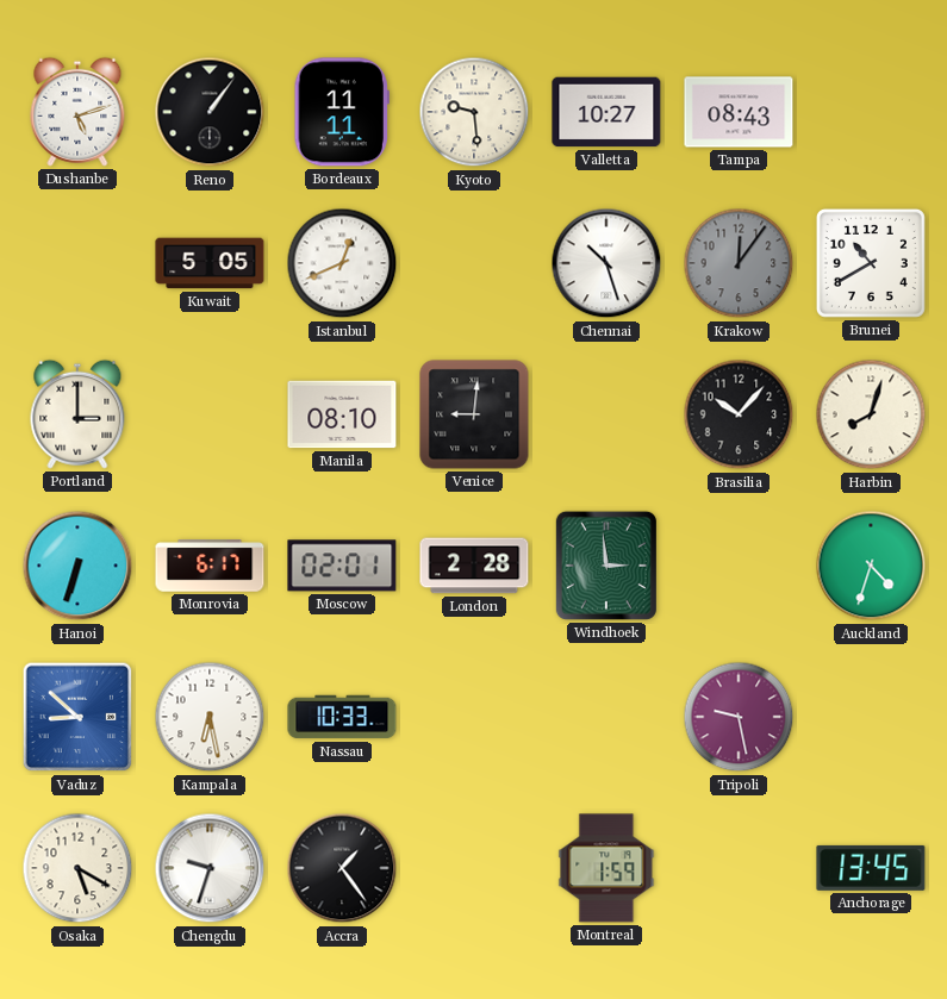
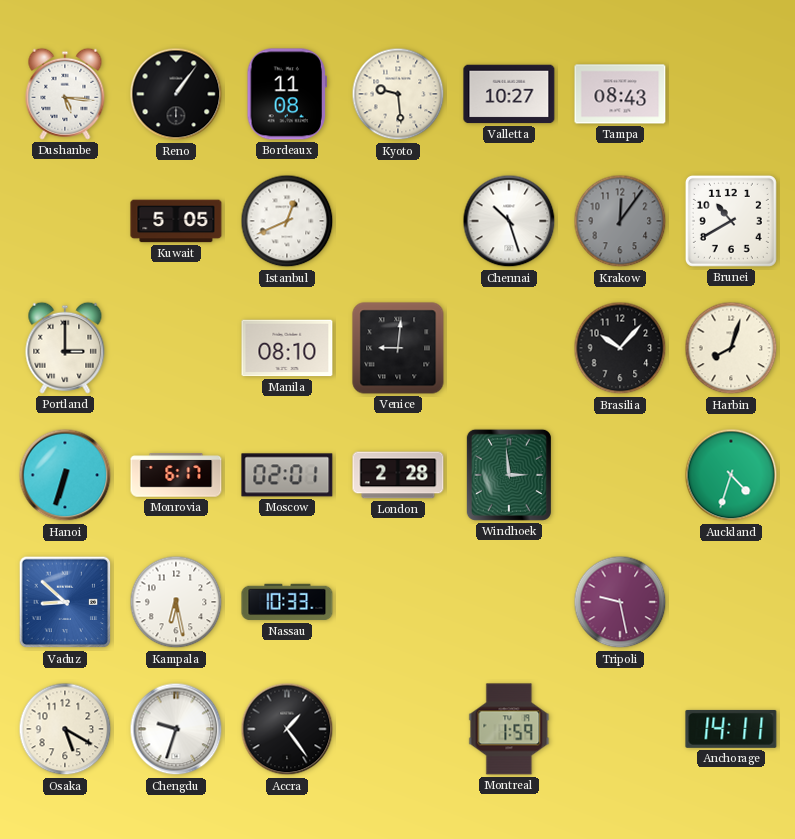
Dushanbe: 5:12 -> 5:16 (65, 94)
Bordeaux: 11:11 -> 11:08 (286, 94)
Anchorage: 13:45 -> 14:11 (731, 729)
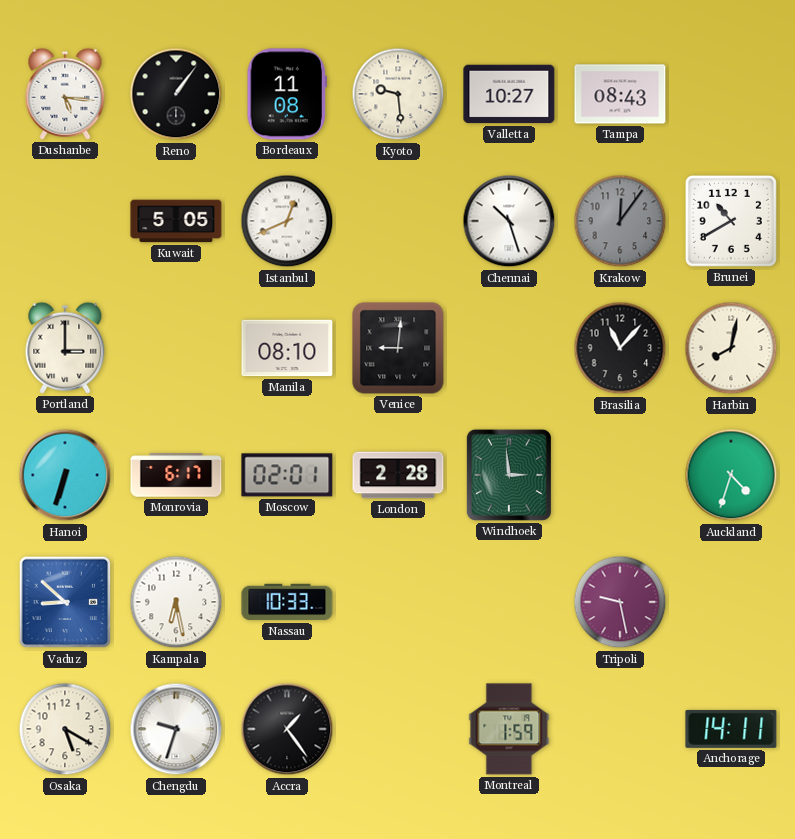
Brasilia: 10:07 -> 11:07 (620, 348)
Harbin: 8:03 -> 8:02 (731, 348)
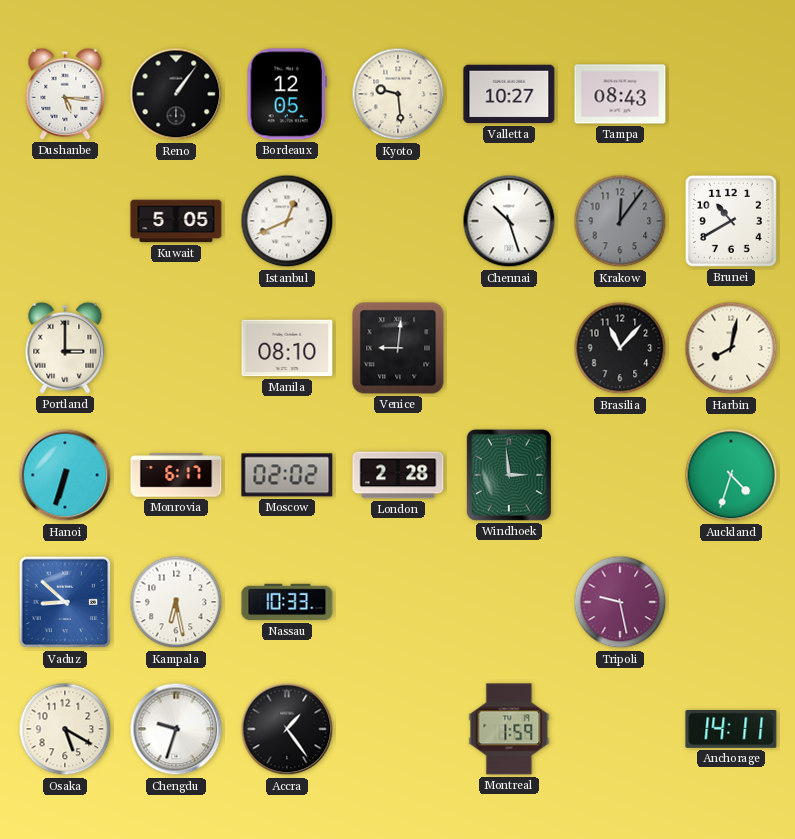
Bordeaux: 11:08 -> 12:05 (286, 94)
Moscow: 02:01 -> 02:02 (287, 475)
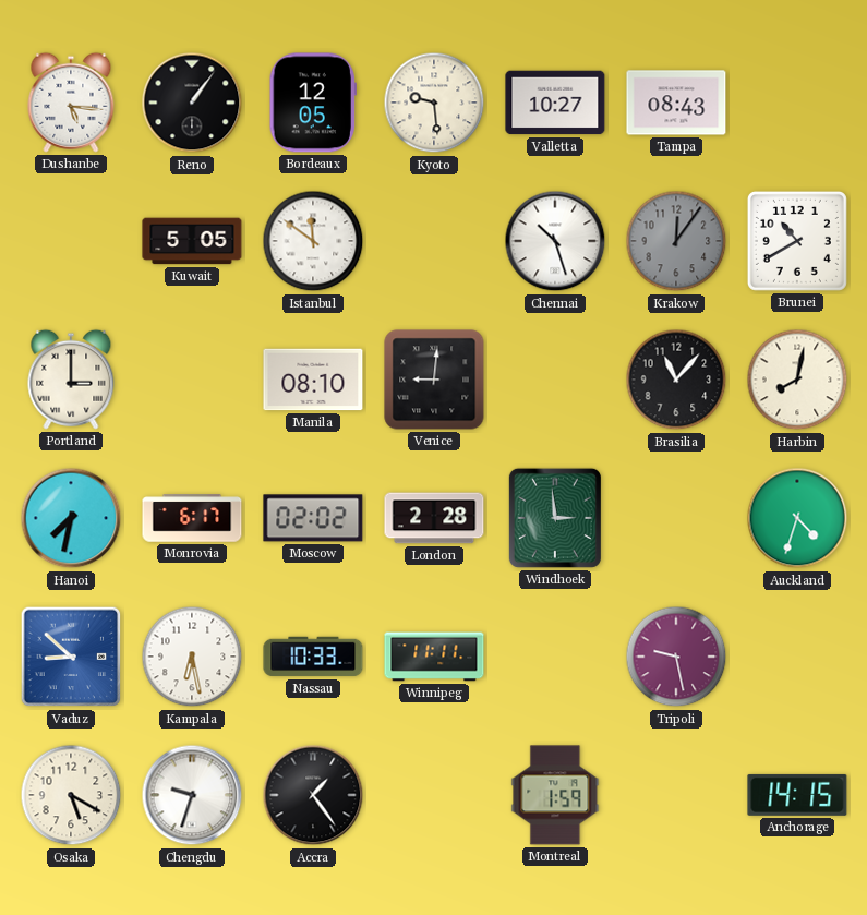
Istanbul: 12:41 -> 11:51 (313, 241)
Hanoi: 6:33 -> 7:32 (71, 518)
Winnipeg: none -> 11:11 (434, 657)
Anchorage: 14:11 -> 14:15 (797, 795)
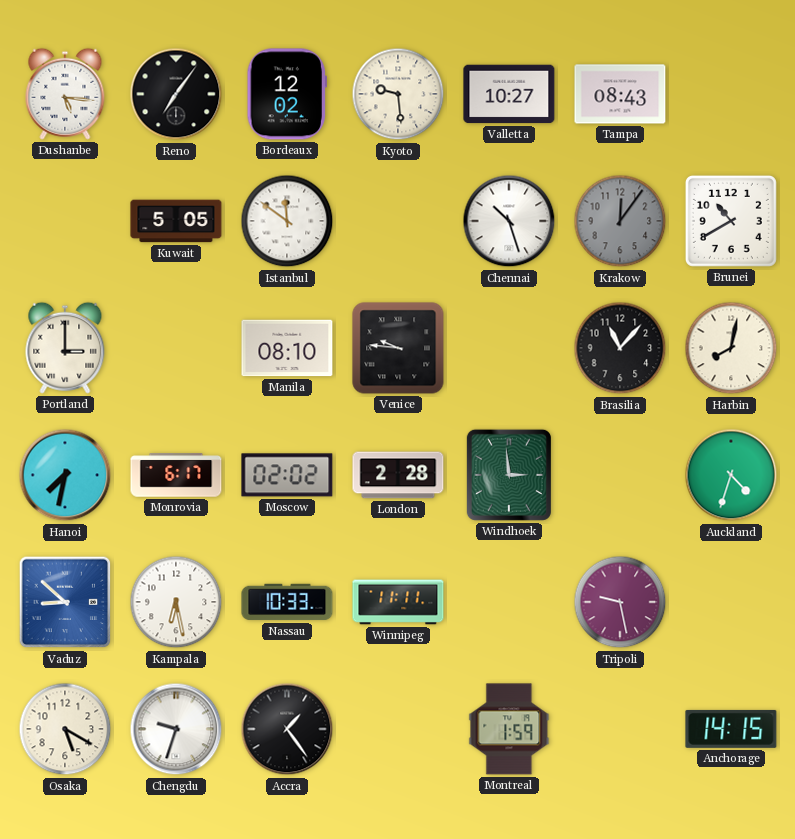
Reno: 1:06 -> 7:06 (176, 94)
Bordeaux: 12:05 -> 12:02 (286, 94)
Venice: 9:01 -> 9:46 (398, 348)
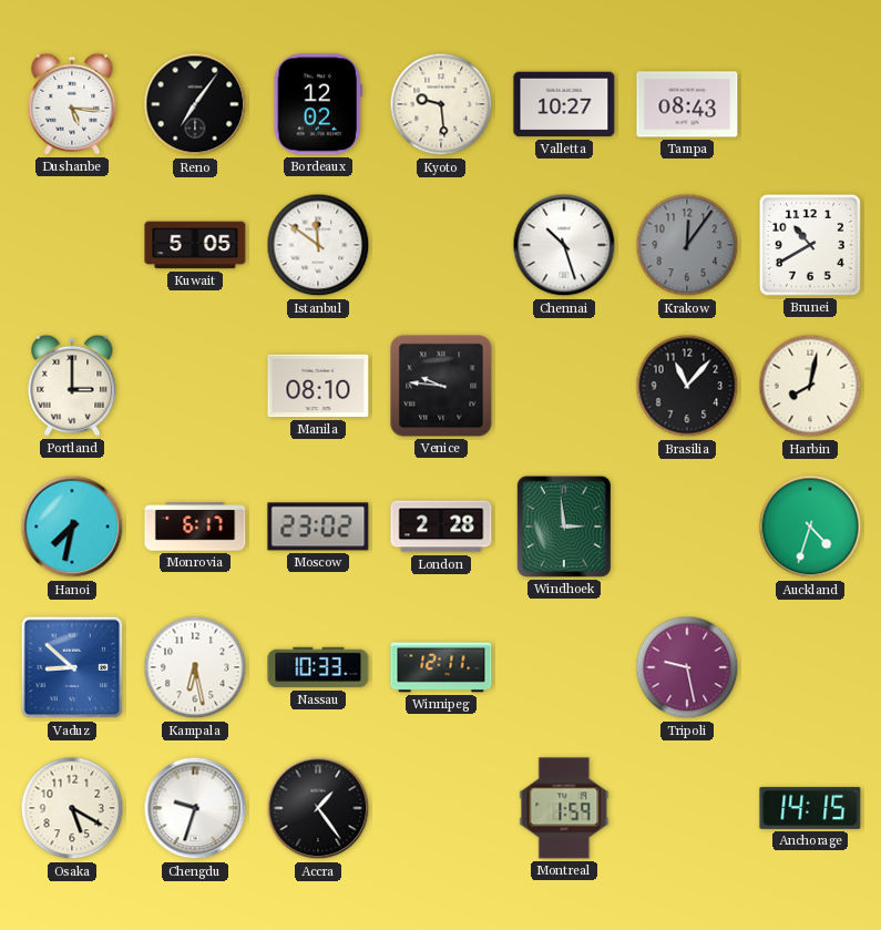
Moscow: 02:02 -> 23:02 (318, 527)
Winnipeg: 11:11 -> 12:11 (441, 667)
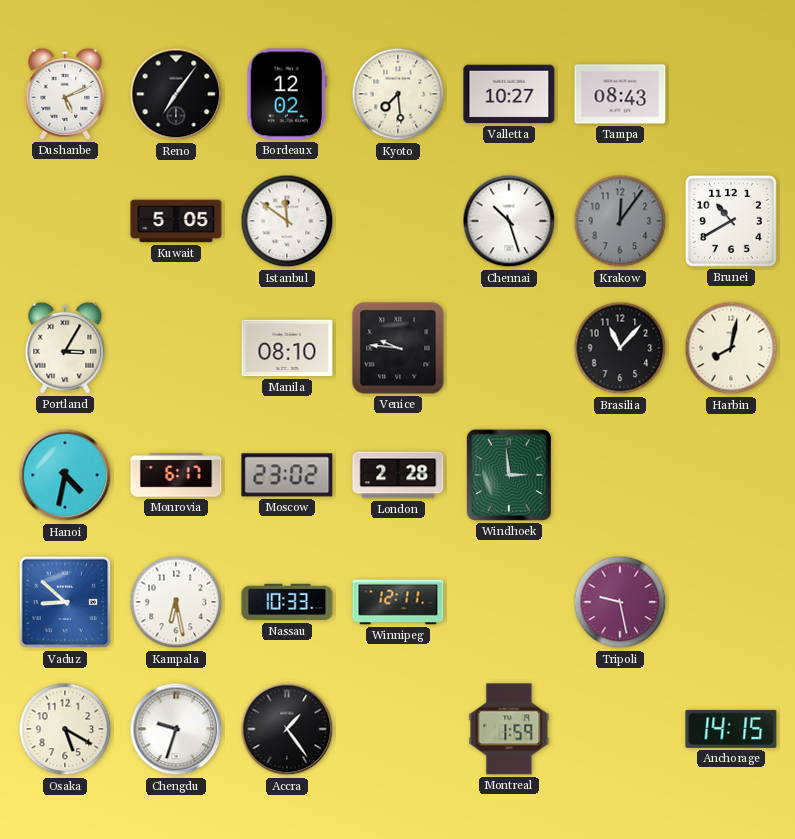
Dushanbe: 5:16 -> 5:11 (65, 94)
Kyoto: 9:29 -> 7:29 (398, 94)
Portland: 3:00 -> 3:05 (65, 348)
Hanoi: 7:32 -> 4:32 (65, 475)
Auckland: 4:33 -> none (810, 527)
